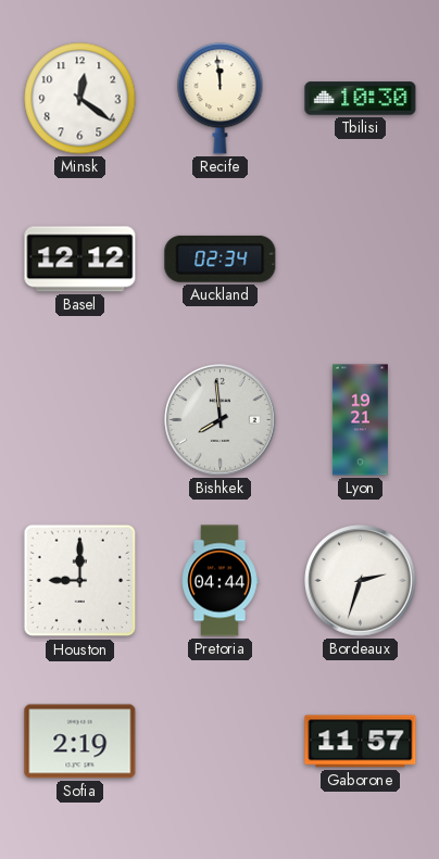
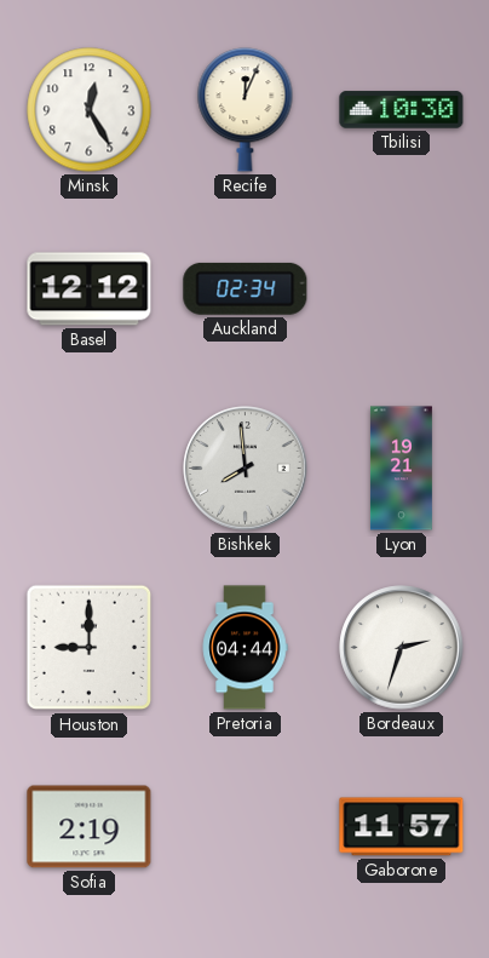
Minsk: 12:21 -> 12:25 (90, 110)
Recife: 11:59 -> 12:04 (246, 110)
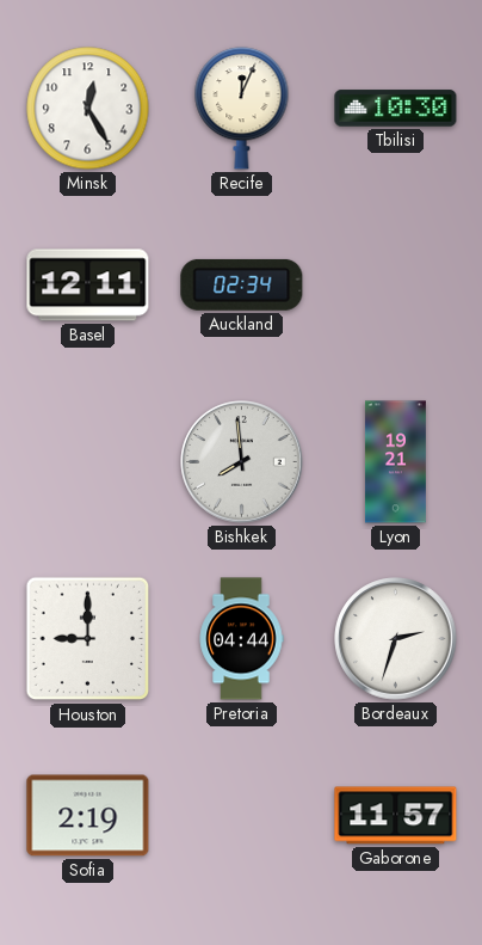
Basel: 12:12 -> 12:11 (88, 286)
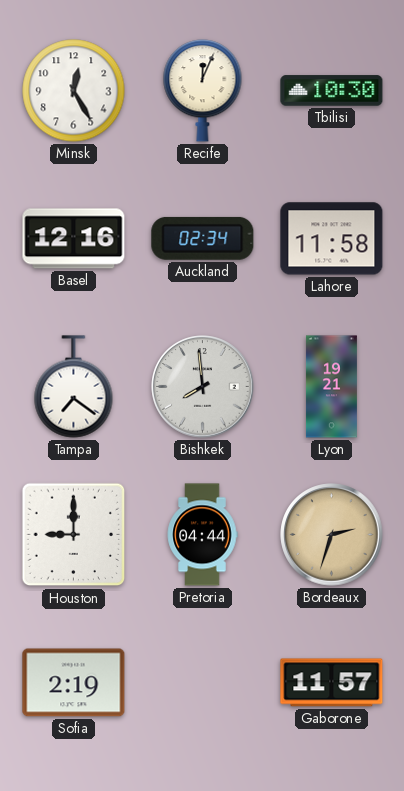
Basel: 12:11 -> 12:16 (74, 239)
Lahore: none -> 11:58 (332, 239)
Tampa: none -> 7:21 (74, 387)
Bordeaux dial: white -> champagne (332, 535)
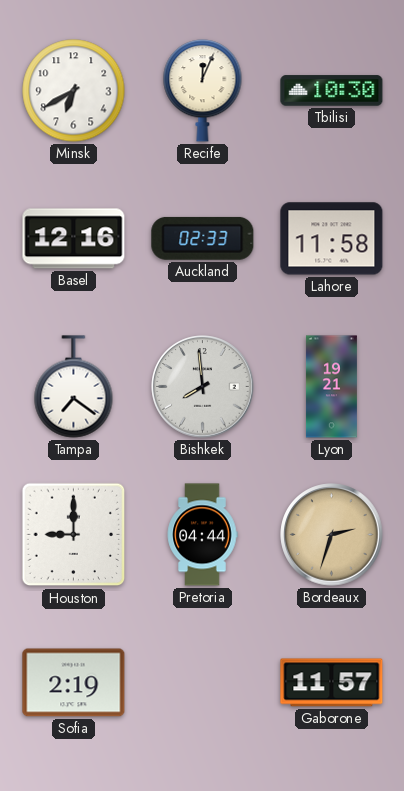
Minsk: 12:25 -> 6:40 (74, 91)
Auckland: 02:34 -> 02:33 (203, 238)
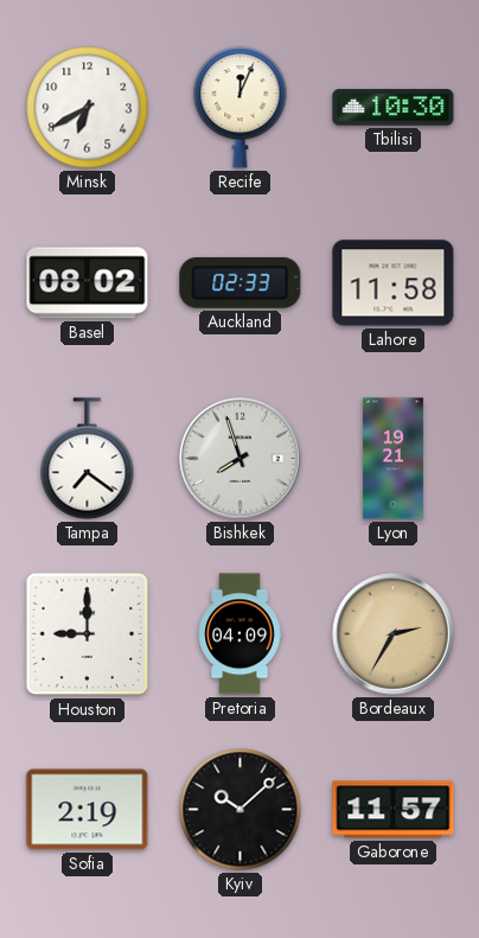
Basel: 12:16 -> 08:02 (88, 283)
Bishkek: 7:59 -> 7:57 (241, 459)
Pretoria: 04:44 -> 04:09 (239, 634)
Bordeaux: 2:33 -> 2:35 (394, 634)
Kyiv: none -> 10:08 (241, 810)
